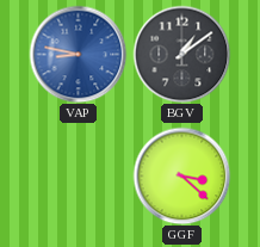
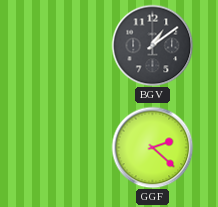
VAP: 8:47 -> none (78, 54)
GGF: 3:22 -> 2:22 (152, 147)
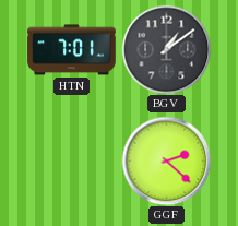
HTN: none -> 7:01 (72, 50)
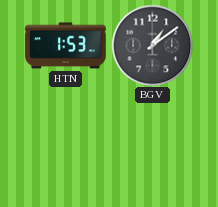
HTN: 7:01 -> 1:53 (66, 46)
GGF: 2:22 -> none (166, 160)
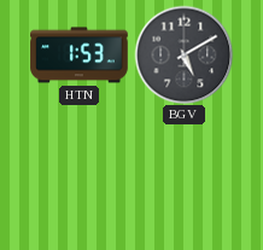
BGV: 1:09 -> 5:10 (183, 54)
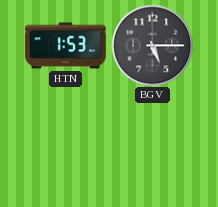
BGV: 5:10 -> 5:15 (152, 45)
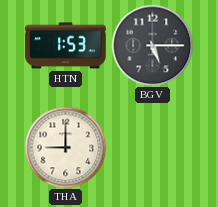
THA: none -> 9:00 (65, 147)
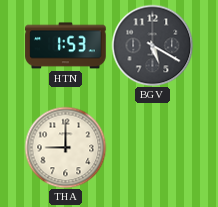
BGV: 5:15 -> 5:20 (152, 45)
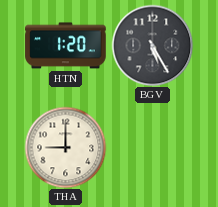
HTN: 1:53 -> 1:20 (66, 46)
BGV: 5:20 -> 5:25 (152, 45)
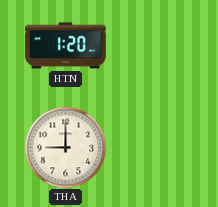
BGV: 5:25 -> none (152, 45)
